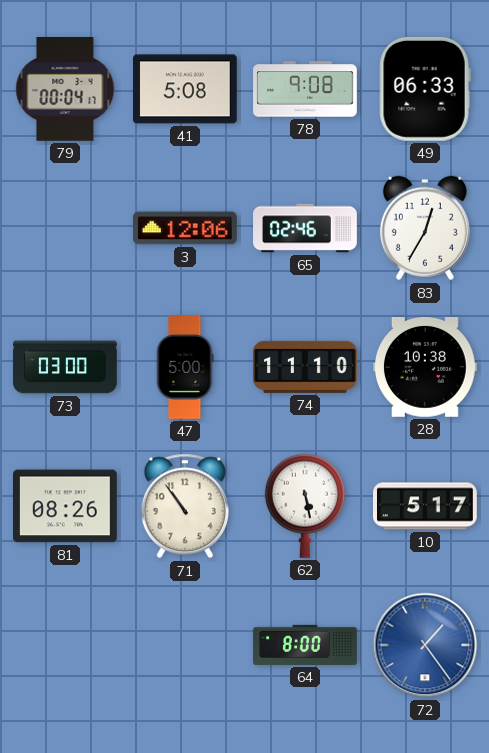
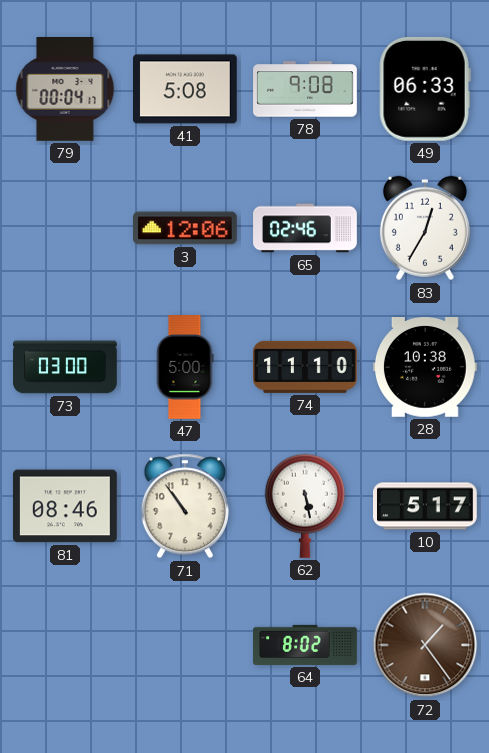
81: 08:26 -> 08:46 (66, 506)
64: 8:00 -> 8:02 (305, 645)
72 dial: blue -> brown (425, 645)
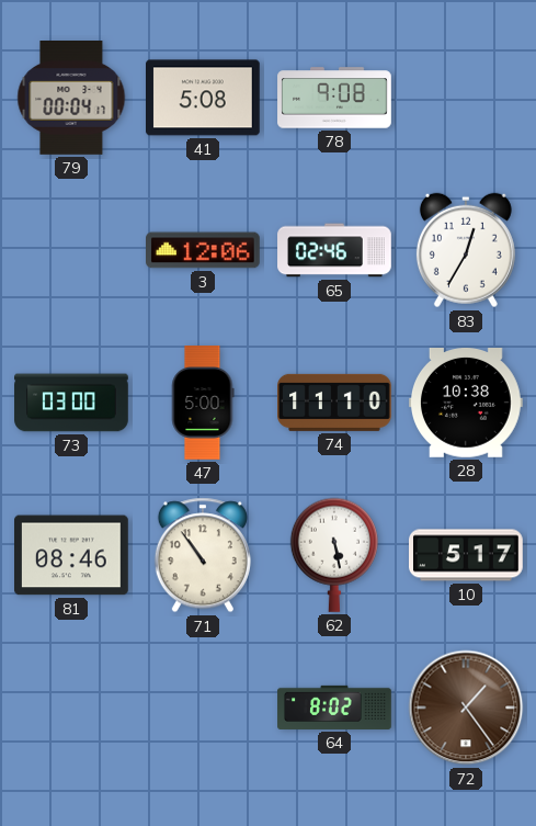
49: 06:33 -> none (425, 89)
